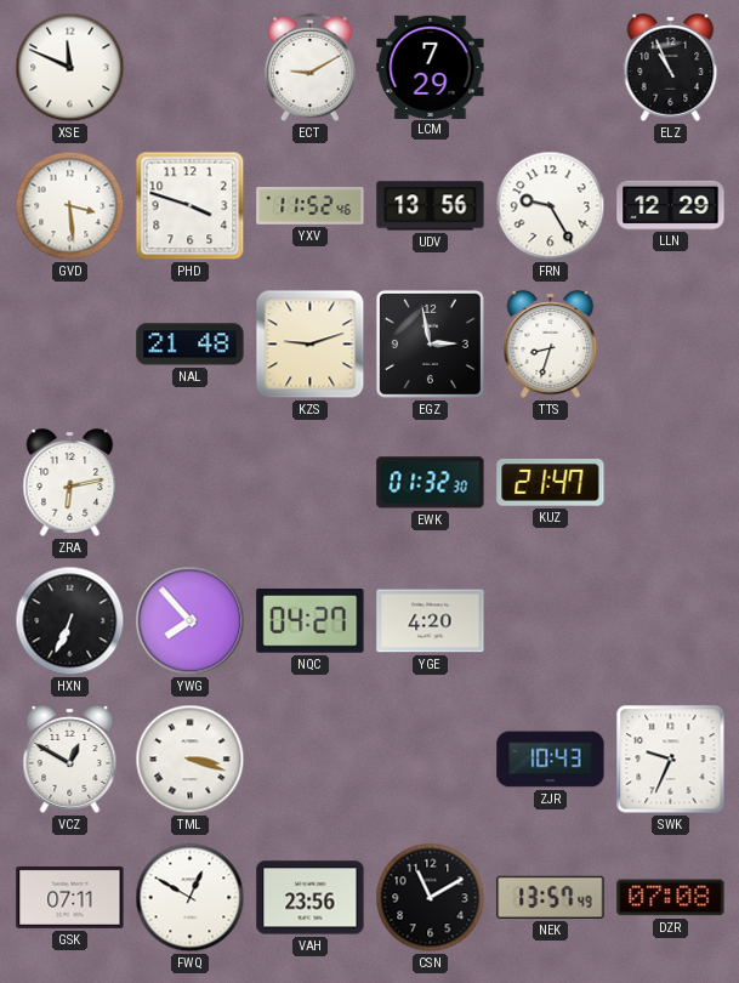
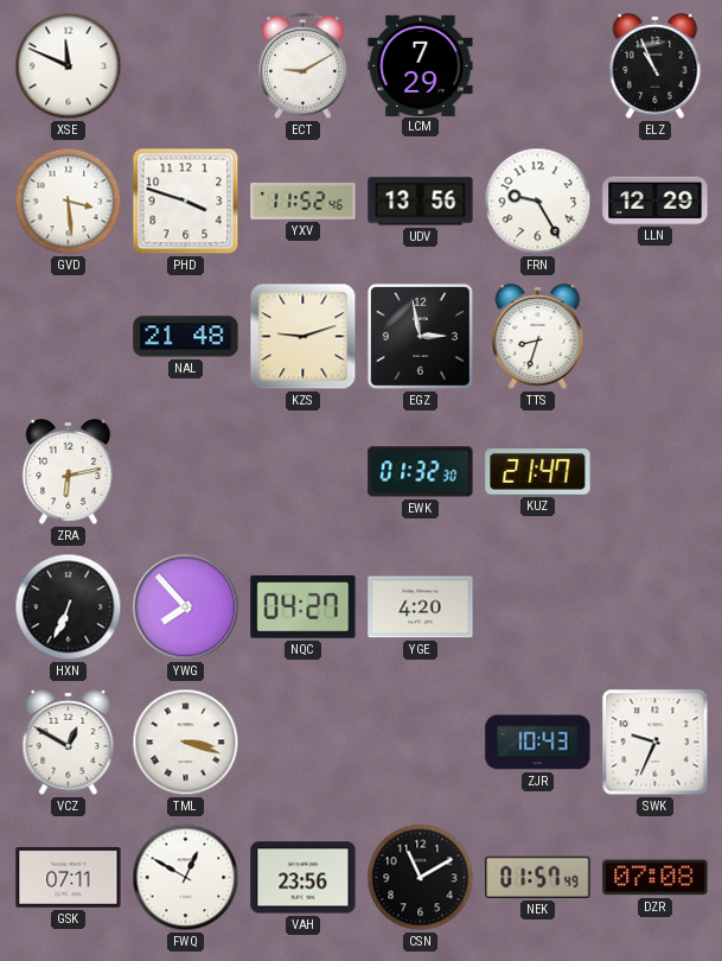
NEK: 13:57 -> 01:57 (538, 877)
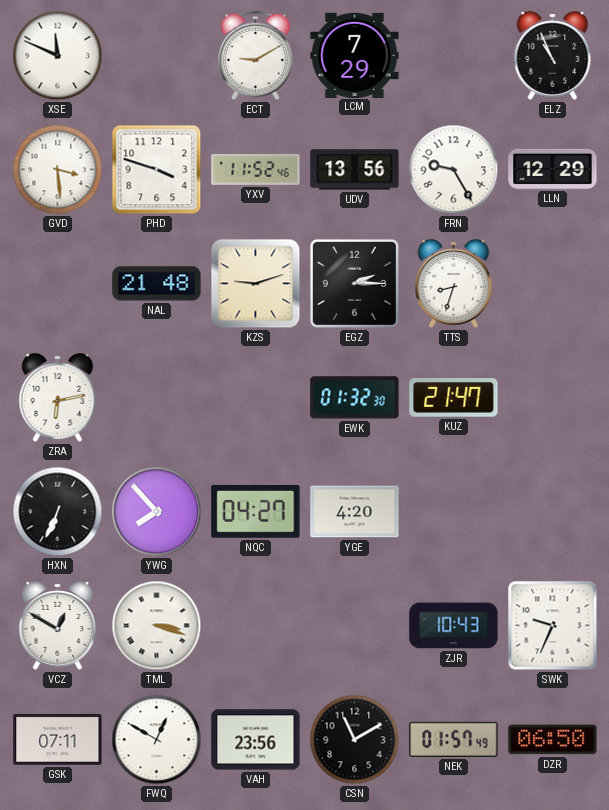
EGZ: 2:58 -> 2:15 (354, 283)
DZR: 07:08 -> 06:50 (553, 740)
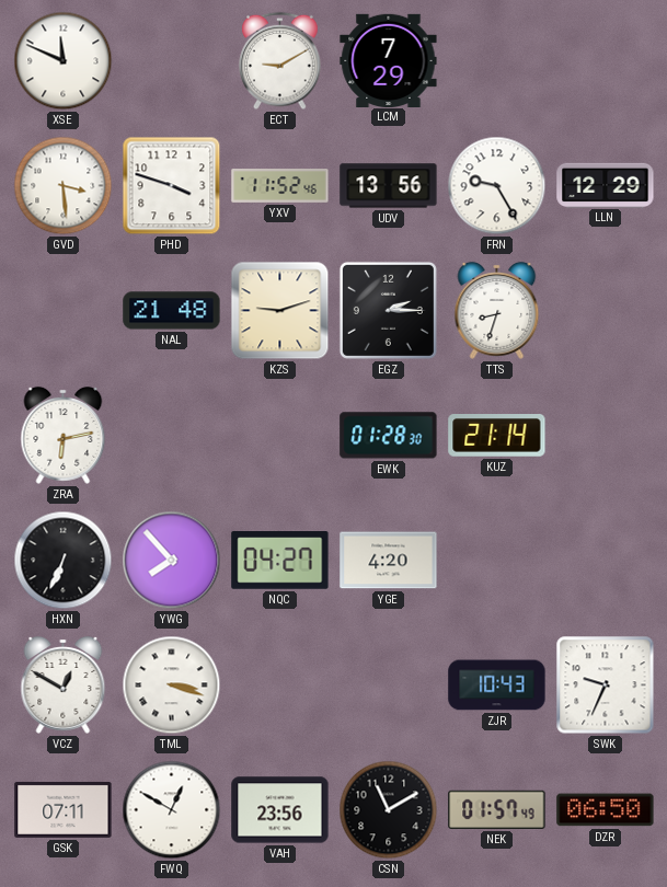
ELZ: 10:56 -> none (553, 55)
EWK: 01:32 -> 01:28 (389, 436)
KUZ: 21:47 -> 21:14 (497, 436)
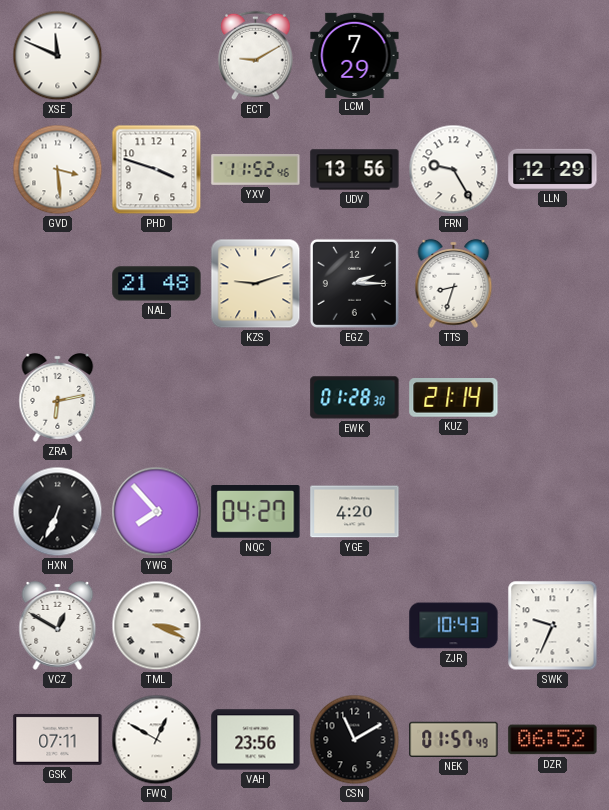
TML: 3:18 -> 3:19 (157, 626)
DZR: 06:50 -> 06:52 (553, 740)
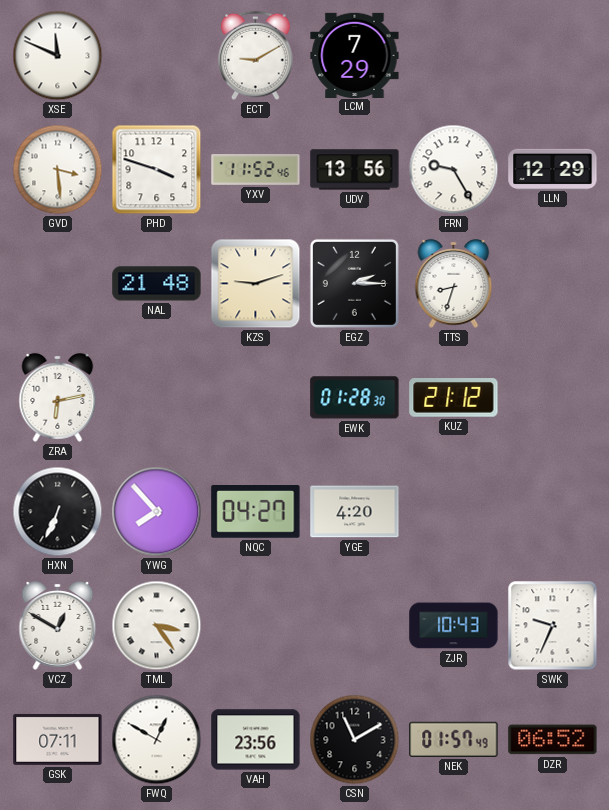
KUZ: 21:14 -> 21:12 (454, 398)
TML: 3:19 -> 3:24 (157, 626)
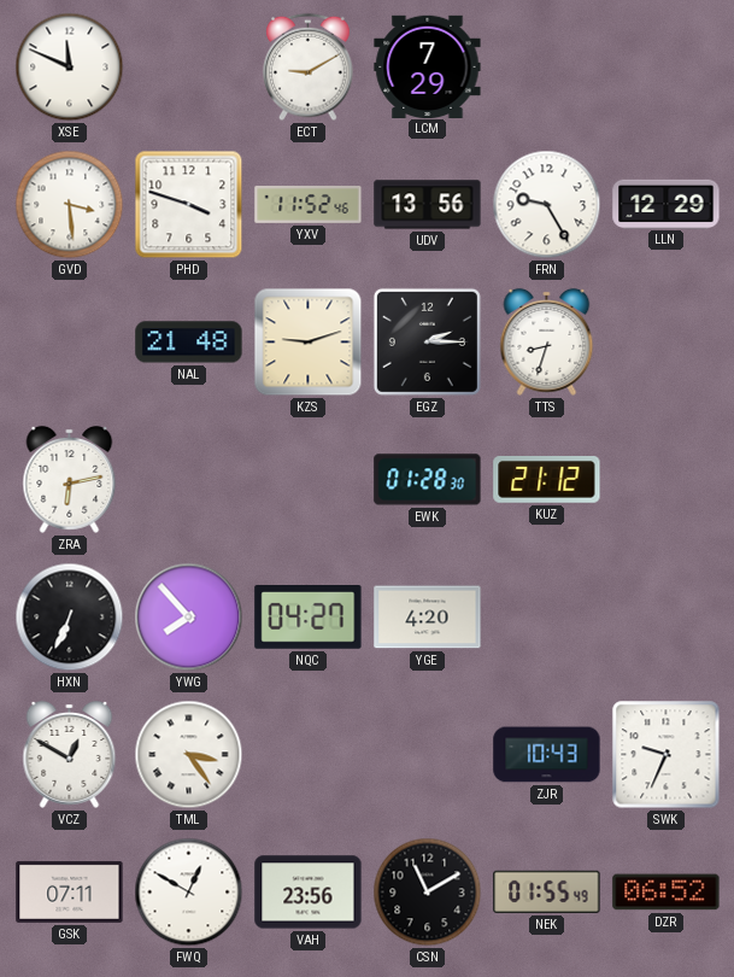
NEK: 01:57 -> 01:55 (547, 891)
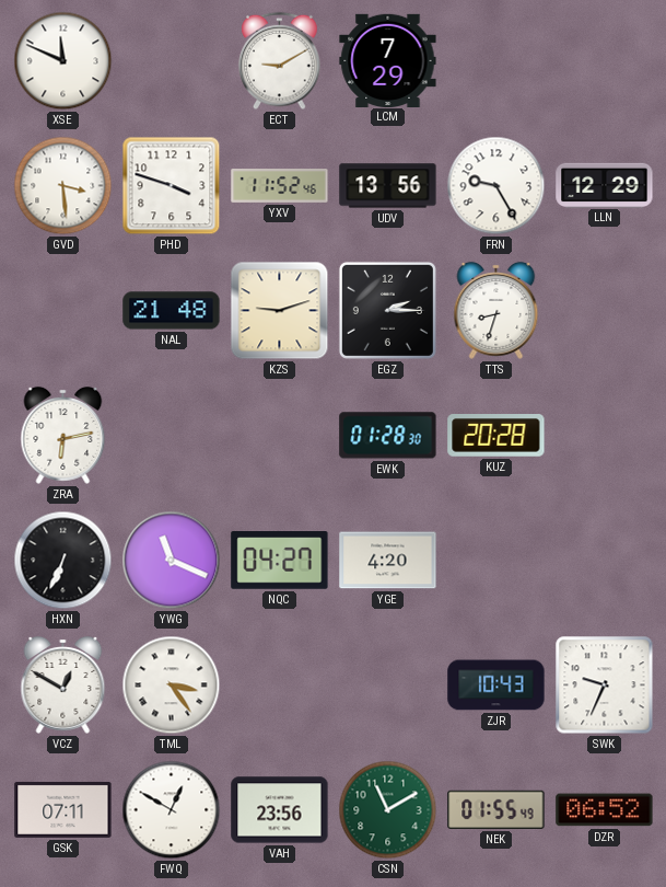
KUZ: 21:12 -> 20:28 (496, 436)
YWG: 7:53 -> 11:19 (172, 561)
CSN dial: black -> green (388, 810)
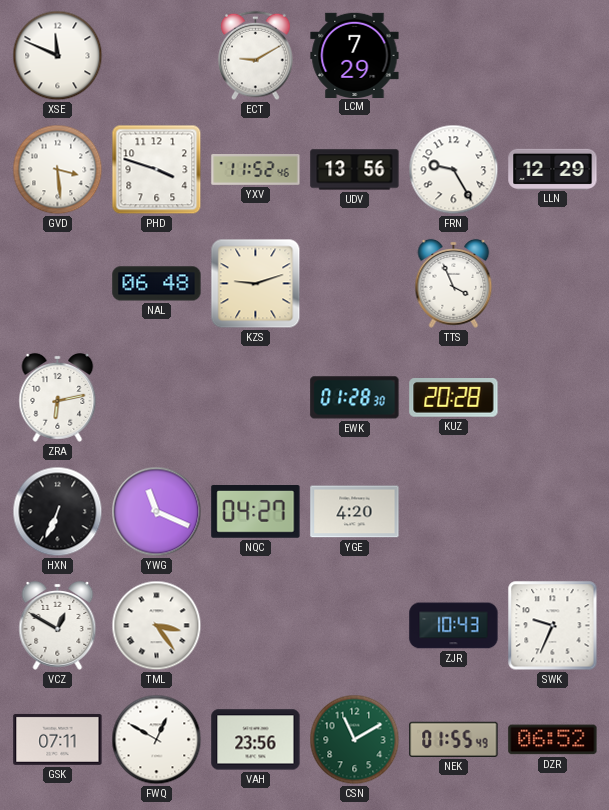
NAL: 21:48 -> 06:48 (157, 284)
EGZ: 2:15 -> none (387, 310)
TTS: 8:33 -> 3:56 (454, 283)
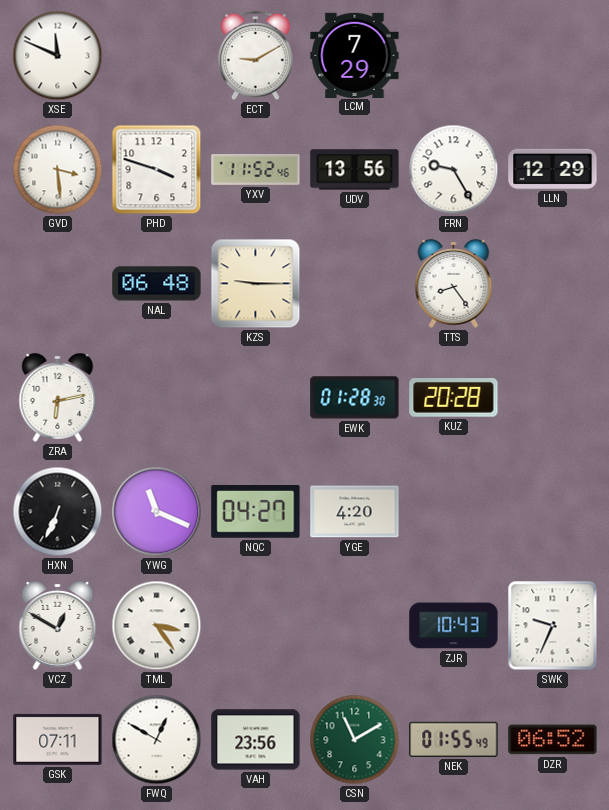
KZS: 9:12 -> 9:15 (256, 284)
TTS: 3:56 -> 8:24 (454, 283)
